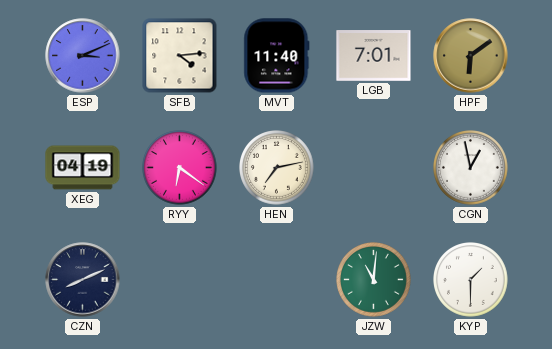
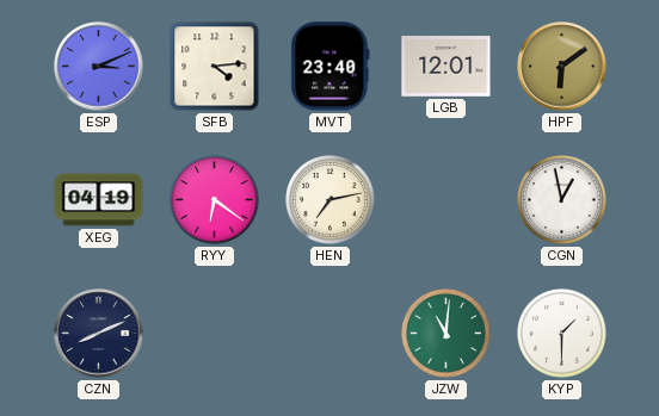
MVT: 11:40 -> 23:40 (331, 67)
LGB: 7:01 -> 12:01 (446, 67)
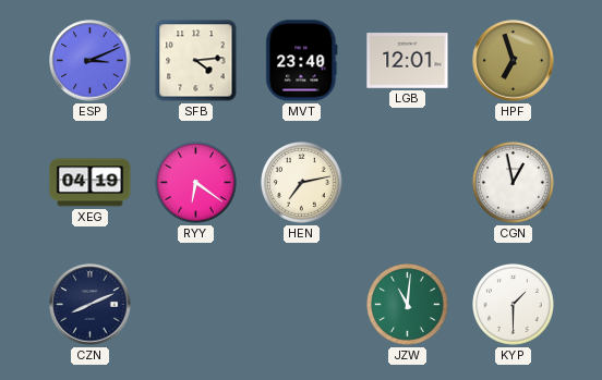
HPF: 6:09 -> 6:57 (514, 61)
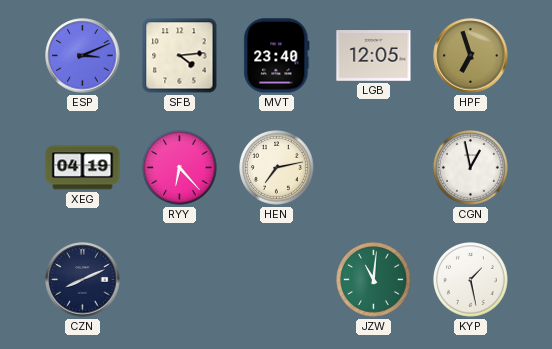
LGB: 12:01 -> 12:05 (374, 56)
RYY: 6:21 -> 6:23 (180, 168)
KYP: 1:30 -> 1:28 (471, 280)
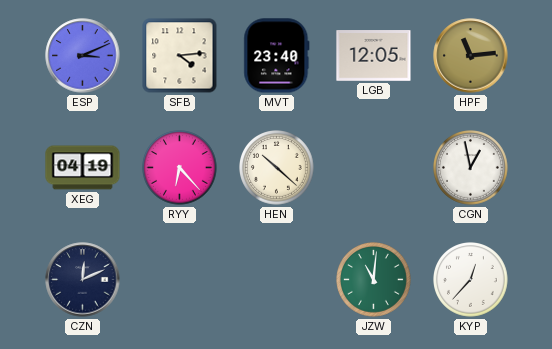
HPF: 6:57 -> 11:14 (471, 56)
HEN: 7:13 -> 10:22 (277, 168)
CZN: 8:11 -> 12:11 (83, 280)
KYP: 1:28 -> 12:37 (471, 280)
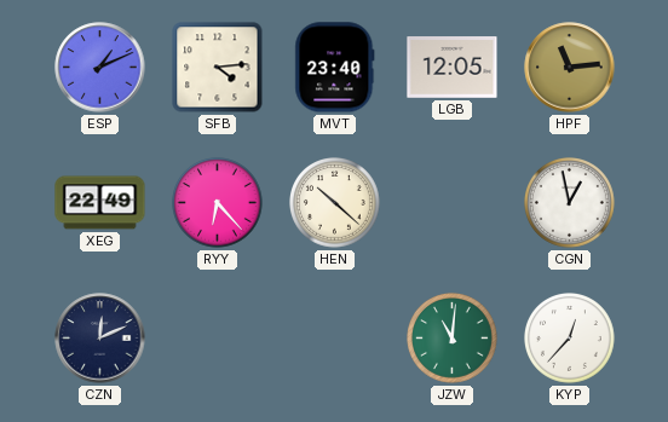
ESP: 3:11 -> 1:11 (100, 68)
XEG: 04:19 -> 22:49 (100, 203)
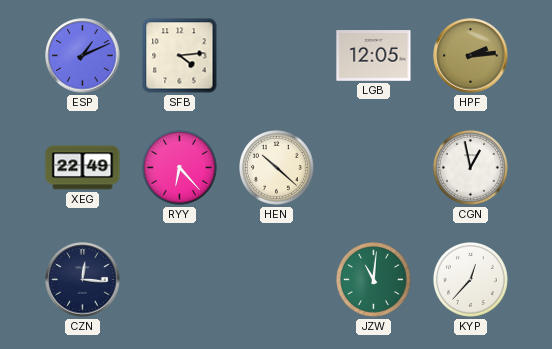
MVT: 23:40 -> none (335, 68)
HPF: 11:14 -> 2:14 (471, 56)
CZN: 12:11 -> 12:16 (83, 280)
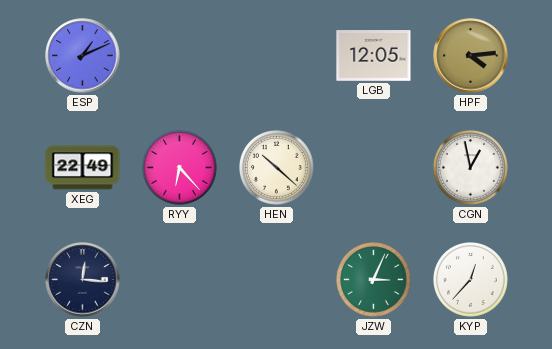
SFB: 4:14 -> none (180, 56)
HPF: 2:14 -> 4:14 (471, 56)
JZW: 11:01 -> 3:04 (374, 280)
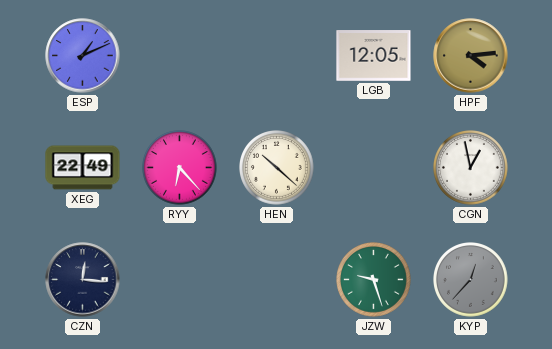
JZW: 3:04 -> 9:27 (374, 280)
KYP dial: white -> grey (471, 280)
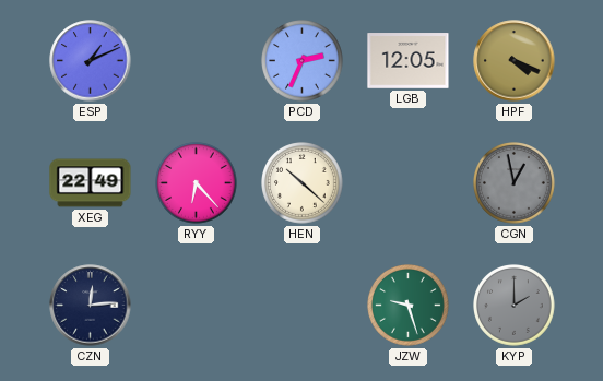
PCD: none -> 2:34 (303, 61)
HPF: 4:14 -> 4:19 (515, 61)
CGN dial: white -> grey (515, 183)
CZN: 12:16 -> 12:14 (91, 306)
KYP: 12:37 -> 2:00 (515, 306)
